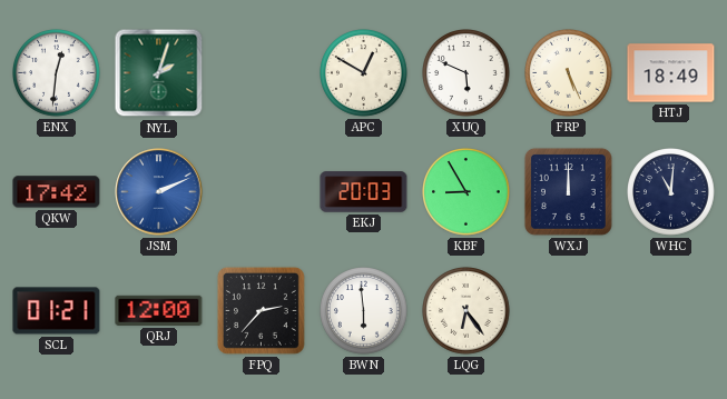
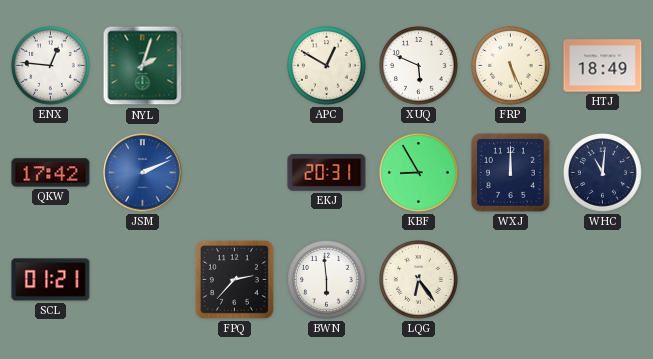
ENX: 12:31 -> 12:46 (51, 66)
EKJ: 20:03 -> 20:31 (327, 173)
QRJ: 12:00 -> none (159, 310)
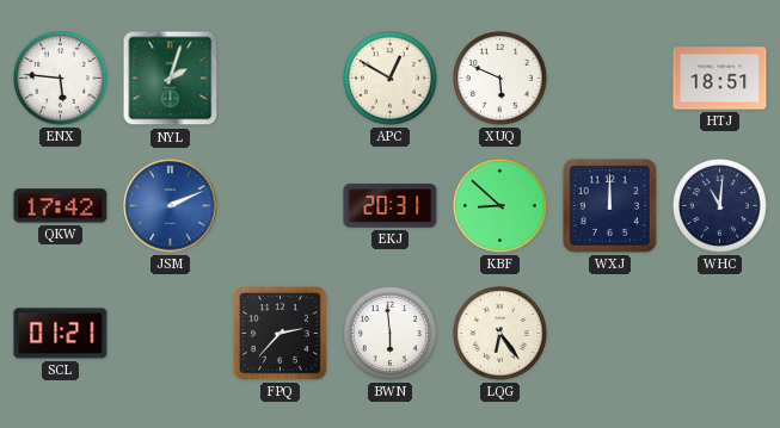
ENX: 12:46 -> 5:46 (61, 79)
FRP: 5:26 -> none (511, 66)
HTJ: 18:49 -> 18:51 (720, 79)
KBF: 8:55 -> 8:52 (500, 206)
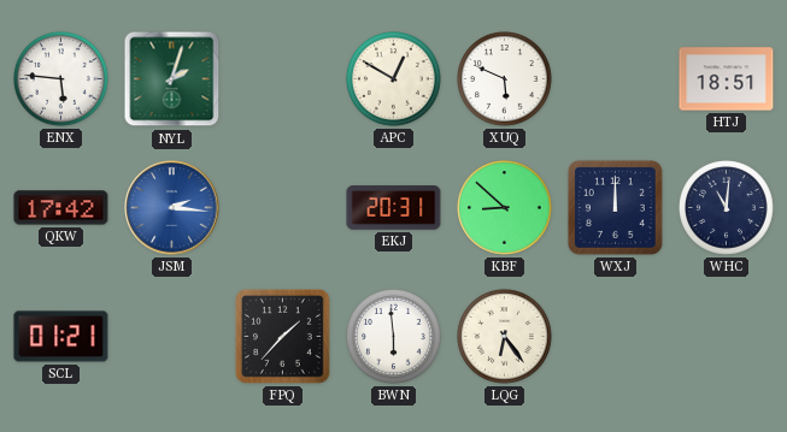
JSM: 2:11 -> 2:16 (172, 208)
FPQ: 2:37 -> 1:37 (282, 336)
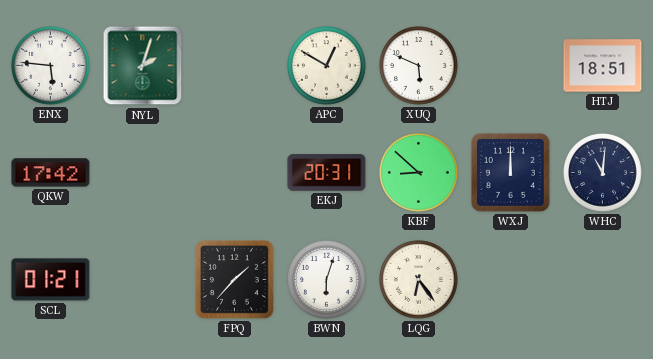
JSM: 2:16 -> none (172, 208)
BWN: 5:59 -> 6:03 (327, 280)
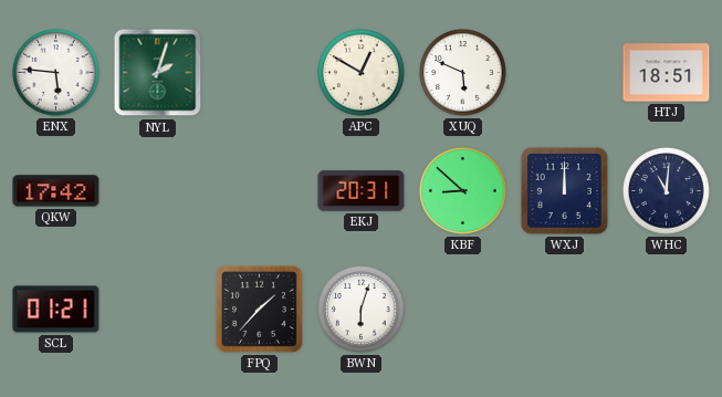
LQG: 6:24 -> none (419, 280)
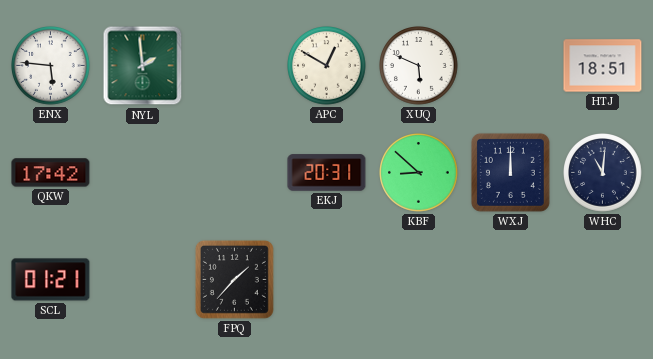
NYL: 2:03 -> 1:59 (143, 66)
BWN: 6:03 -> none (362, 310)
